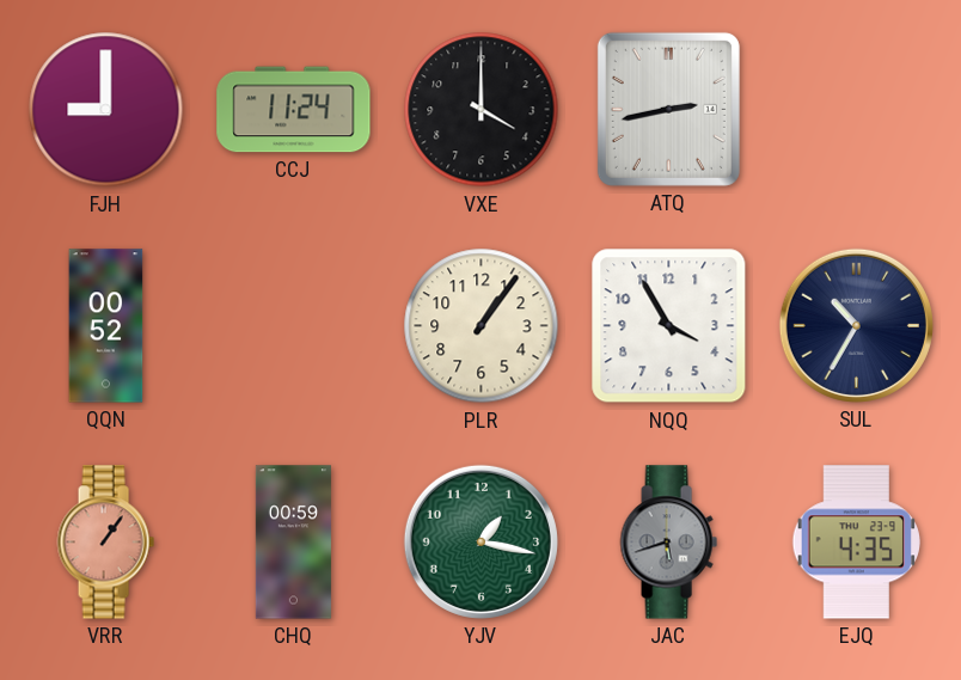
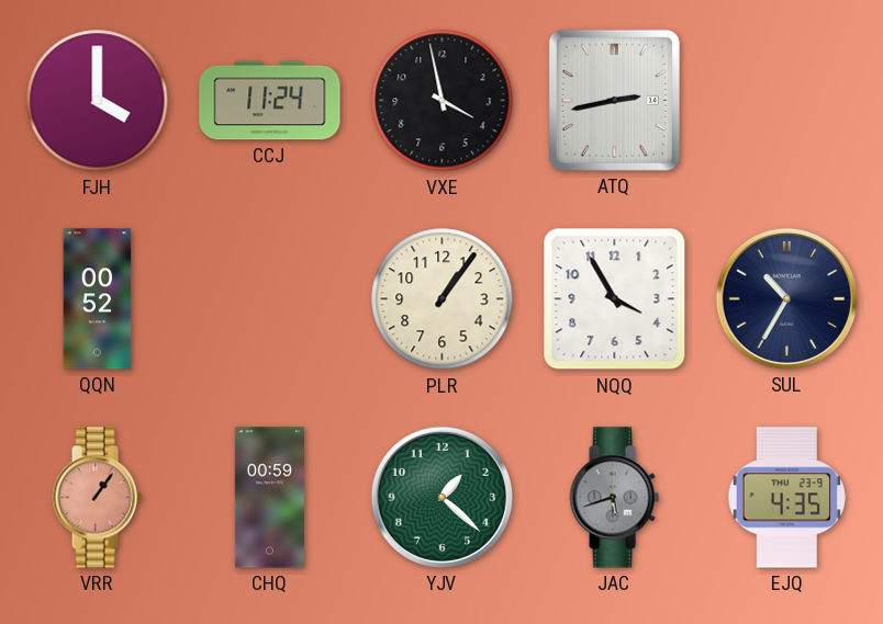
FJH: 9:00 -> 4:00 (98, 101)
VXE: 4:00 -> 3:58 (443, 101)
YJV: 1:17 -> 1:22 (441, 497)
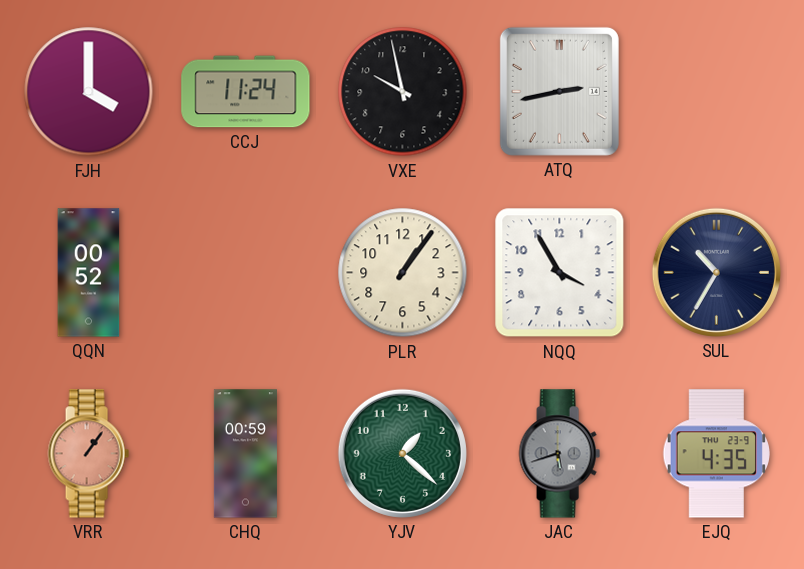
VXE: 3:58 -> 9:58 (403, 92)
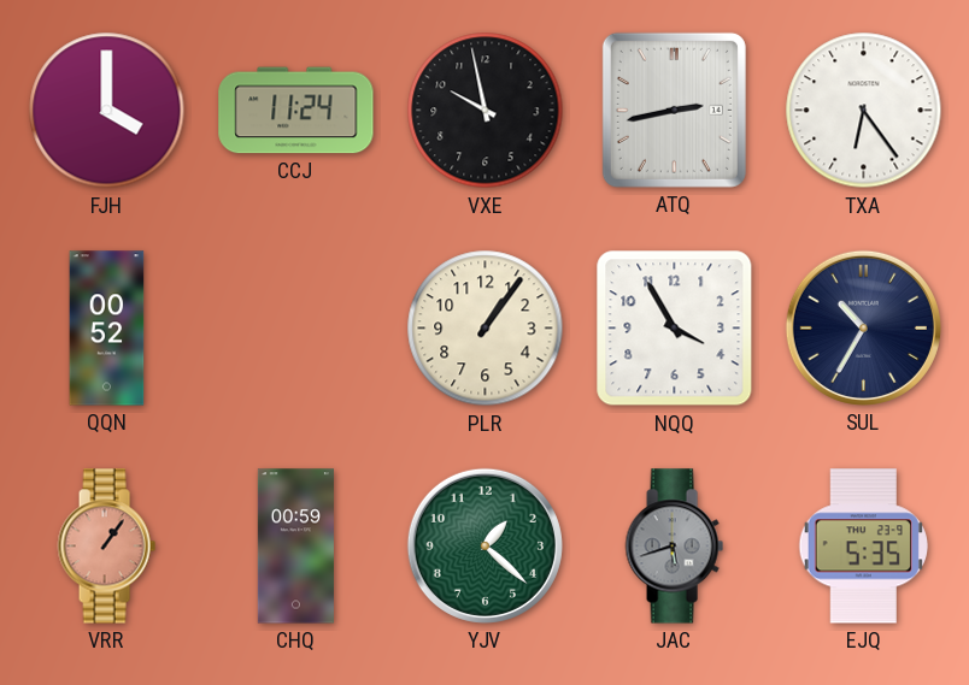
TXA: none -> 6:24 (864, 111)
EJQ: 4:35 -> 5:35 (863, 547)
